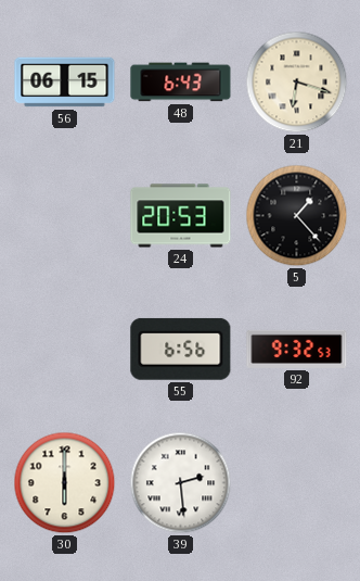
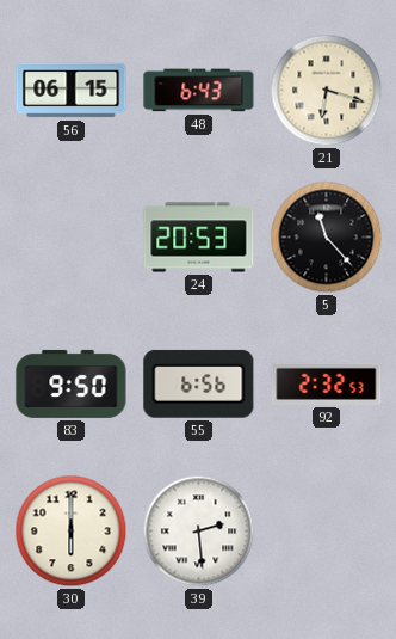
5: 1:23 -> 11:23 (327, 238)
83: none -> 9:50 (72, 383)
92: 9:32 -> 2:32 (327, 383)
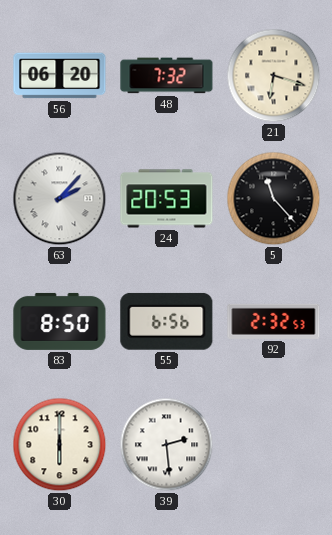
56: 06:15 -> 06:20 (60, 76)
48: 6:43 -> 7:32 (167, 76)
63: none -> 2:07 (60, 199)
83: 9:50 -> 8:50 (60, 321)
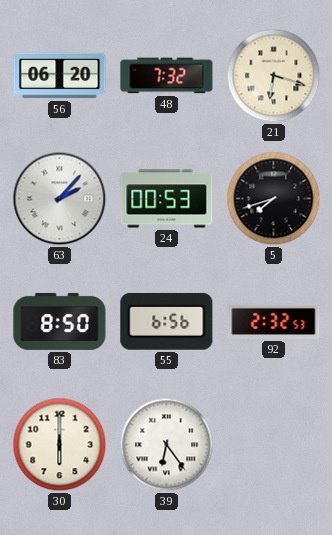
24: 20:53 -> 00:53 (167, 199)
5: 11:23 -> 7:42 (274, 199)
39: 2:29 -> 6:24 (167, 445)
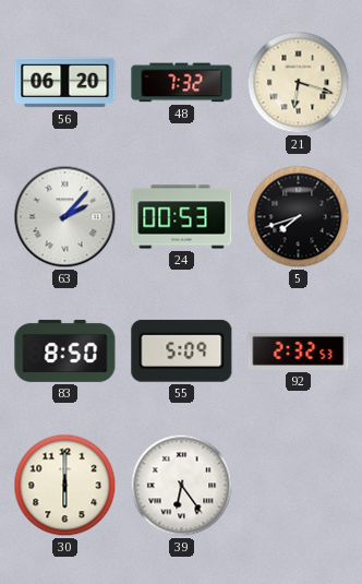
55: 6:56 -> 5:09 (182, 350)
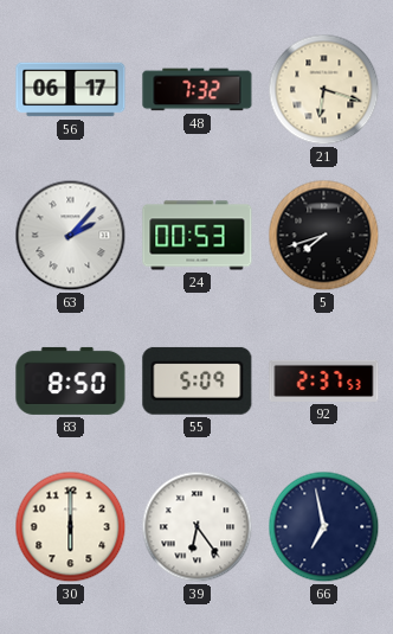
56: 06:20 -> 06:17 (71, 90)
92: 2:32 -> 2:37 (324, 380)
66: none -> 6:58 (324, 527)
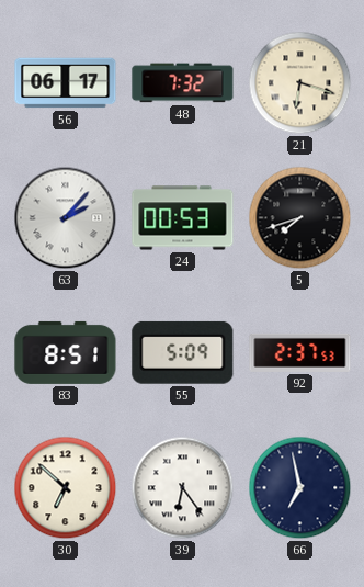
83: 8:50 -> 8:51 (66, 352)
30: 6:00 -> 6:52 (66, 488)
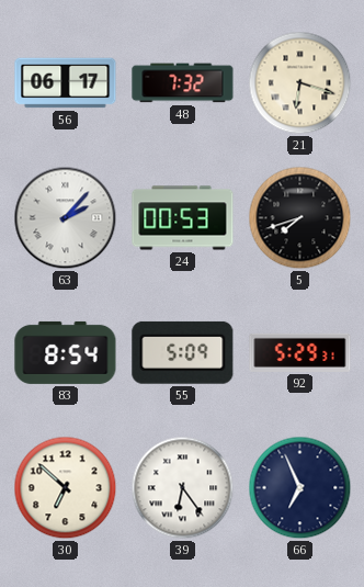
83: 8:51 -> 8:54 (66, 352)
92: 2:37 -> 5:29 (300, 352)
66: 6:58 -> 6:56 (300, 488)
